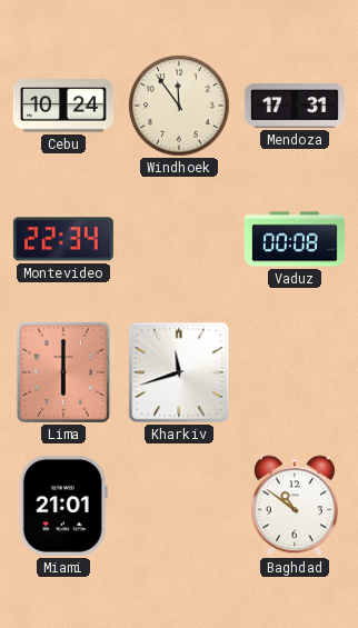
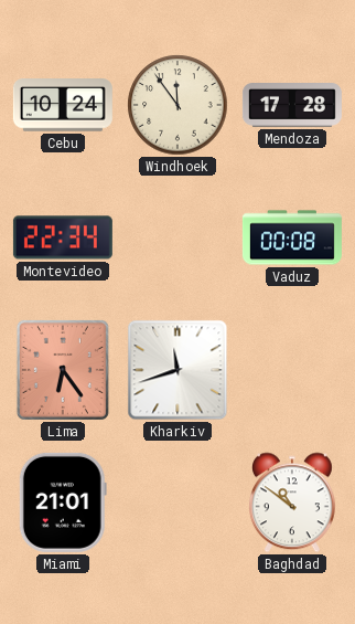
Mendoza: 17:31 -> 17:28 (292, 106)
Lima: 6:00 -> 6:24 (63, 370)
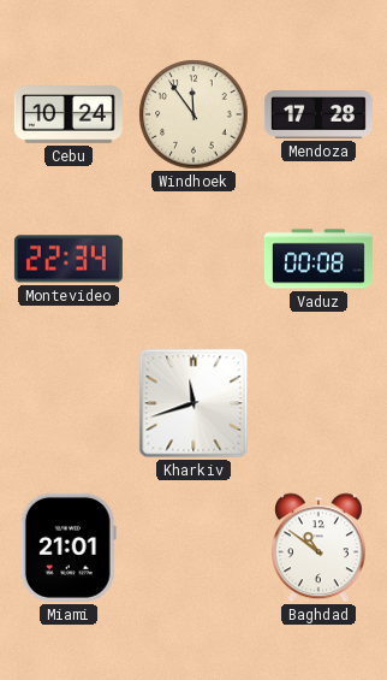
Lima: 6:24 -> none (63, 370)
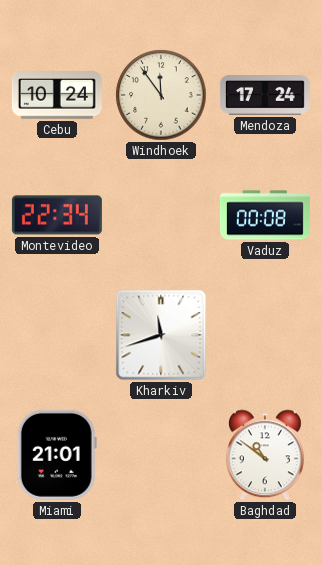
Mendoza: 17:28 -> 17:24 (265, 96)
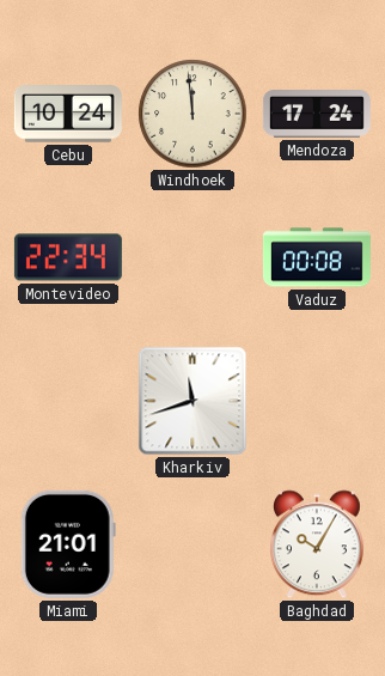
Windhoek: 11:54 -> 11:59 (192, 114)
Baghdad: 10:51 -> 10:05 (317, 544)
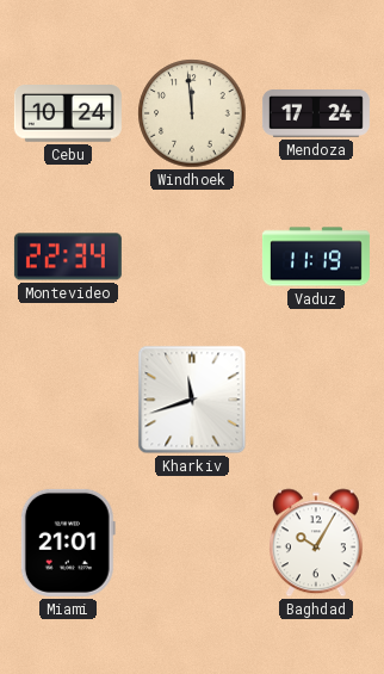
Vaduz: 00:08 -> 11:19 (316, 256)
